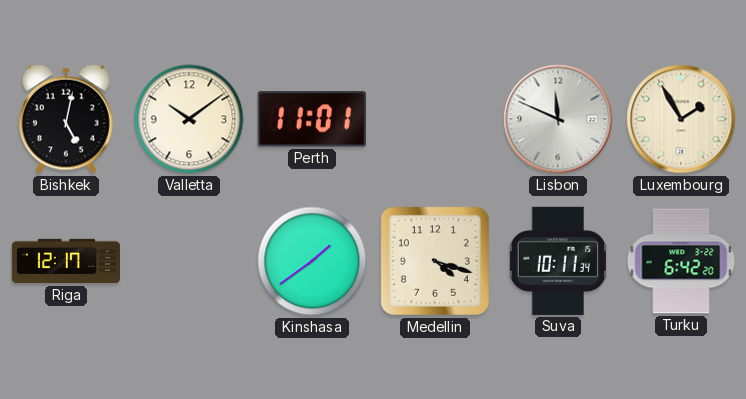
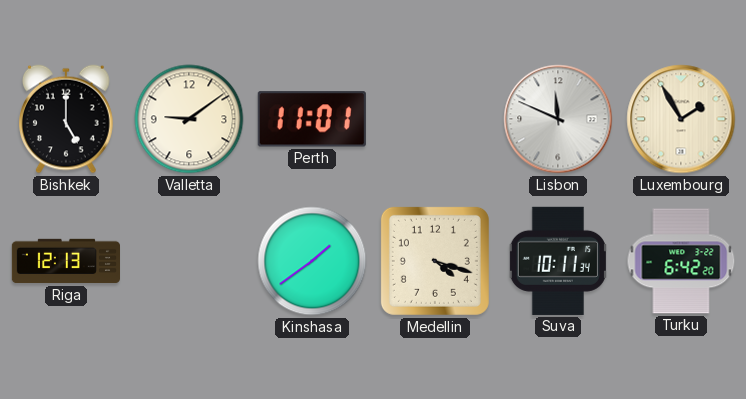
Bishkek: 5:02 -> 5:00 (67, 119)
Valletta: 10:09 -> 9:09 (189, 119)
Riga: 12:17 -> 12:13 (65, 261)
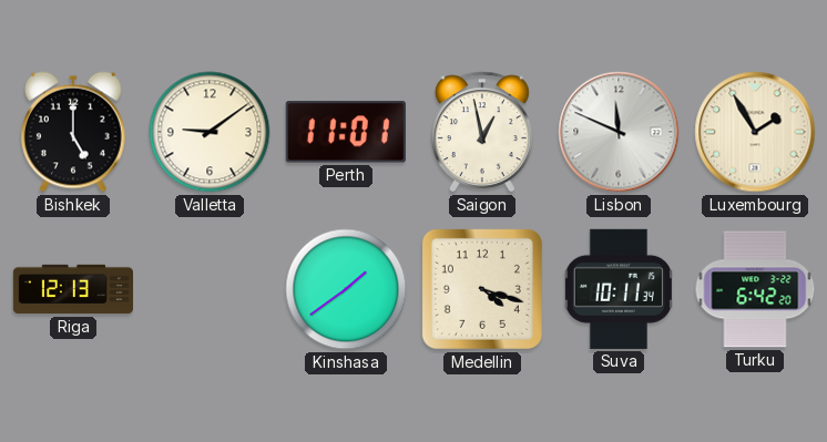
Saigon: none -> 12:58 (482, 132)
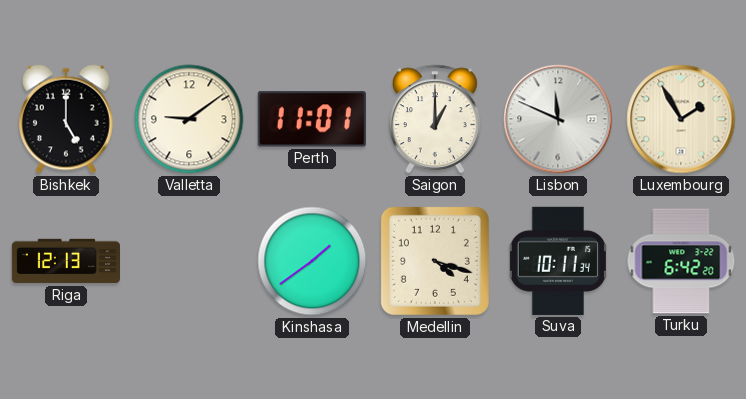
Saigon: 12:58 -> 1:00 (435, 119)
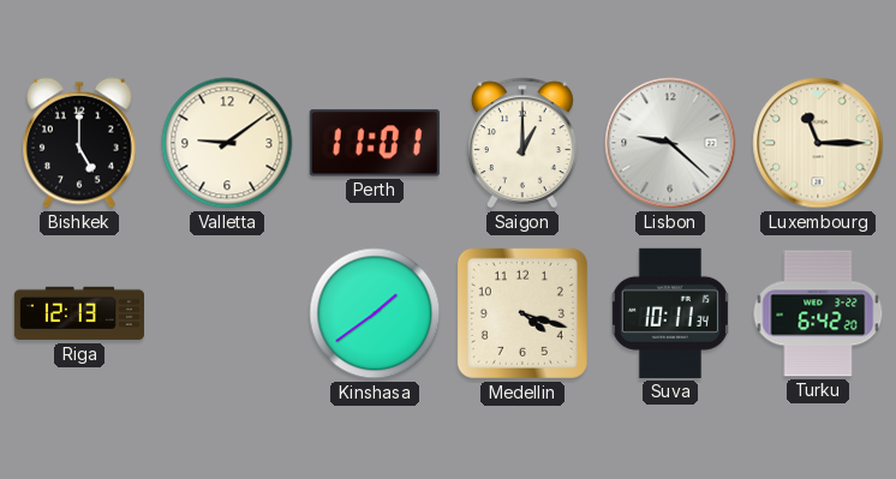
Lisbon: 11:49 -> 9:22 (670, 143)
Luxembourg: 1:55 -> 11:15 (818, 143)
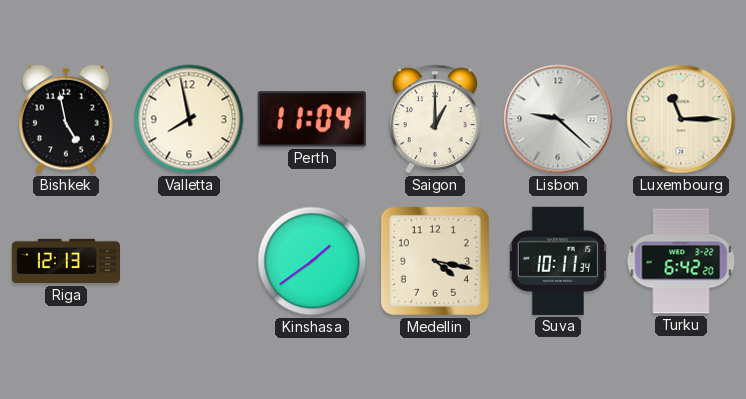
Bishkek: 5:00 -> 4:58 (67, 119)
Valletta: 9:09 -> 7:58 (189, 119)
Perth: 11:01 -> 11:04 (312, 119)
Medellin: 4:18 -> 4:17 (435, 261)
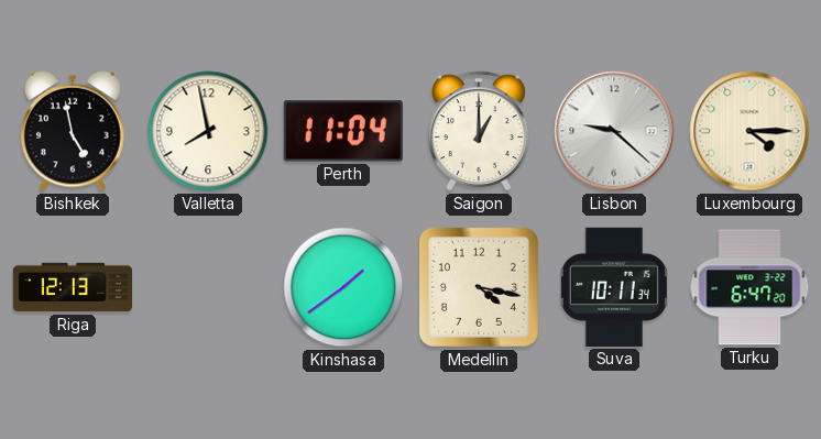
Luxembourg: 11:15 -> 4:15 (749, 131)
Turku: 6:42 -> 6:47 (749, 287)
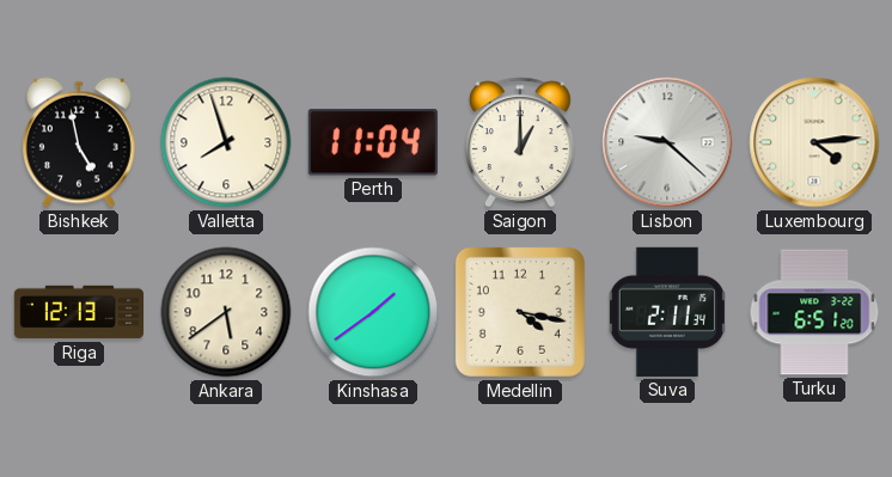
Valletta: 7:58 -> 7:57 (226, 142)
Luxembourg: 4:15 -> 4:14 (814, 142)
Ankara: none -> 5:39 (226, 312)
Suva: 10:11 -> 2:11 (667, 312)
Turku: 6:47 -> 6:51 (814, 312)
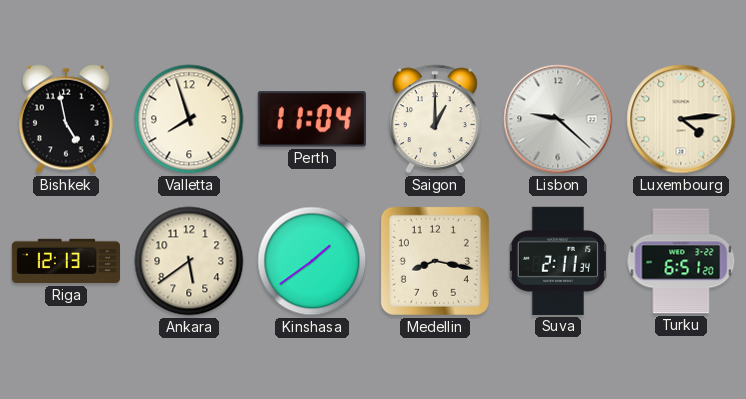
Medellin: 4:17 -> 8:17 (435, 261)
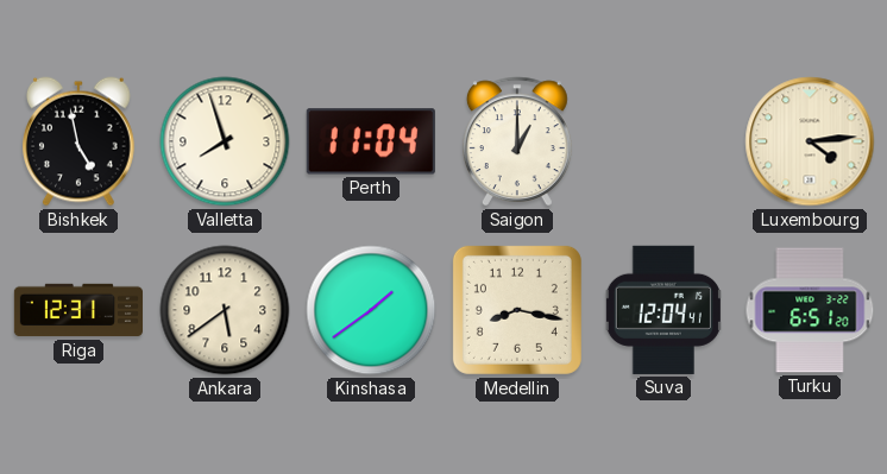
Lisbon: 9:22 -> none (558, 119)
Riga: 12:13 -> 12:31 (77, 310)
Suva: 2:11 -> 12:04 (663, 310)
